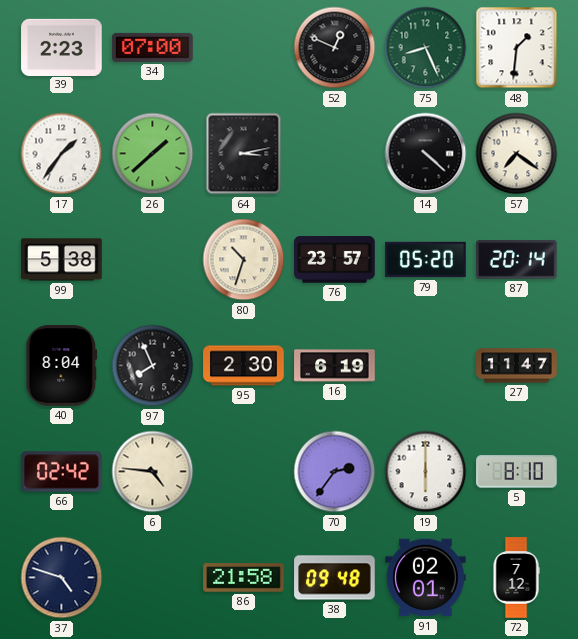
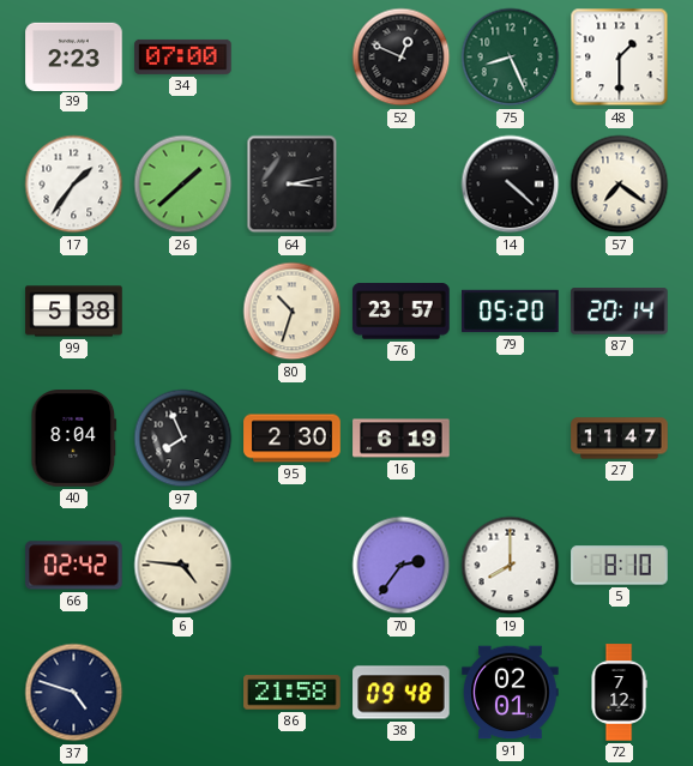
48: 1:31 -> 1:30 (620, 58)
19: 6:00 -> 8:00 (511, 566)
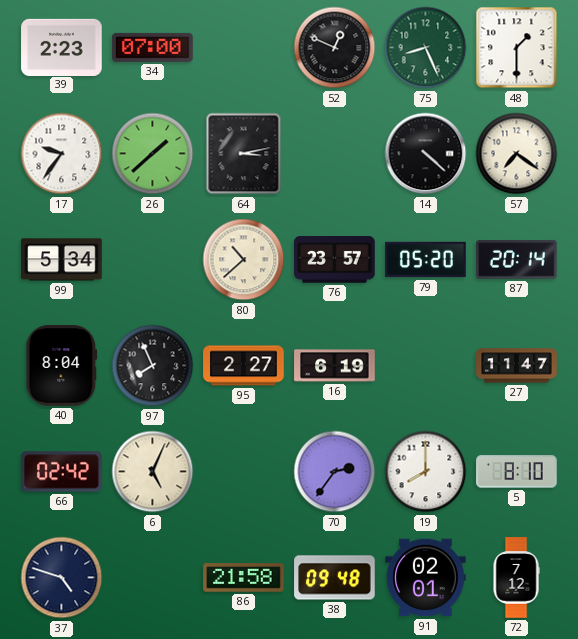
17: 1:36 -> 9:36 (62, 154)
99: 5:38 -> 5:34 (62, 260)
80: 10:33 -> 10:38 (244, 260)
95: 2:30 -> 2:27 (244, 366)
6: 4:46 -> 5:04 (153, 472)
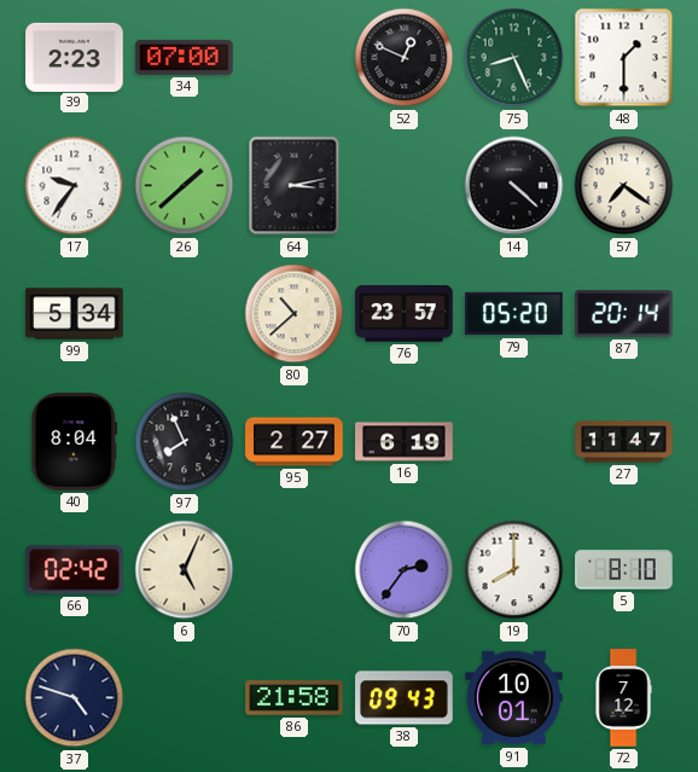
38: 09:48 -> 09:43 (405, 698)
91: 02:01 -> 10:01 (514, 698)
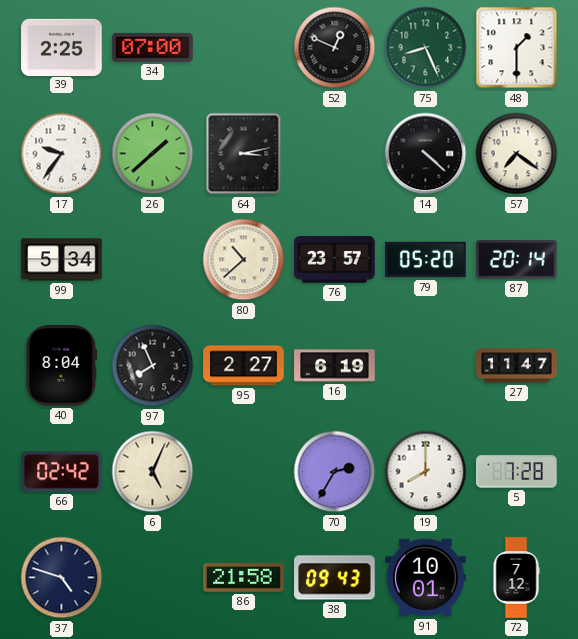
39: 2:23 -> 2:25 (62, 47)
70: 2:36 -> 2:35 (335, 472)
5: 8:10 -> 7:28 (517, 472)
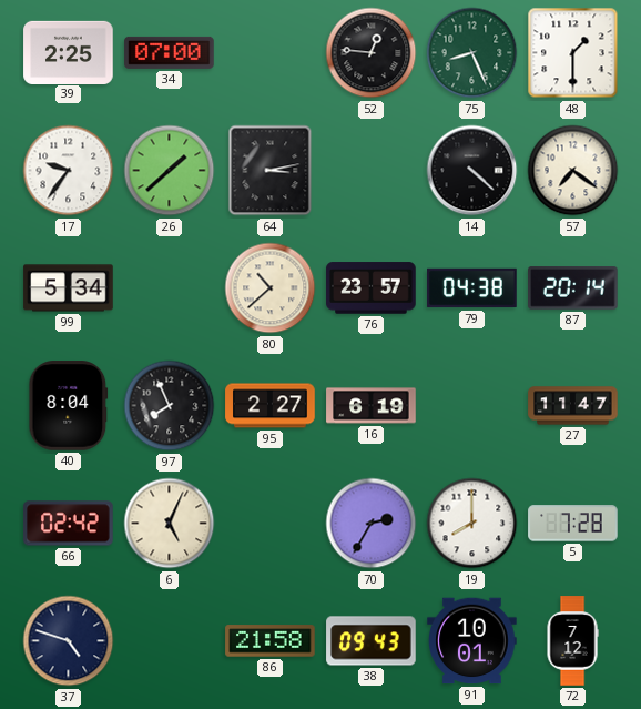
52: 12:49 -> 12:46 (372, 53)
79: 05:20 -> 04:38 (472, 288)
